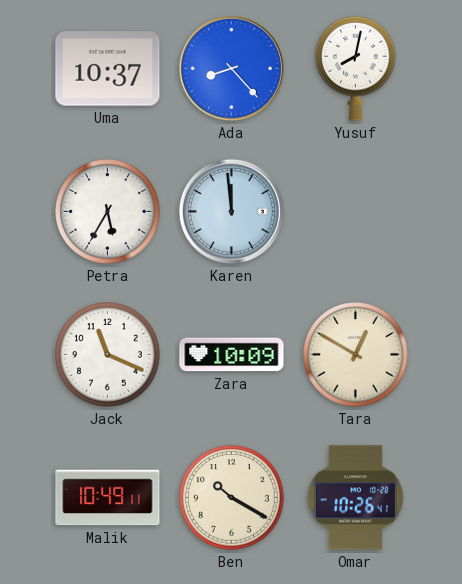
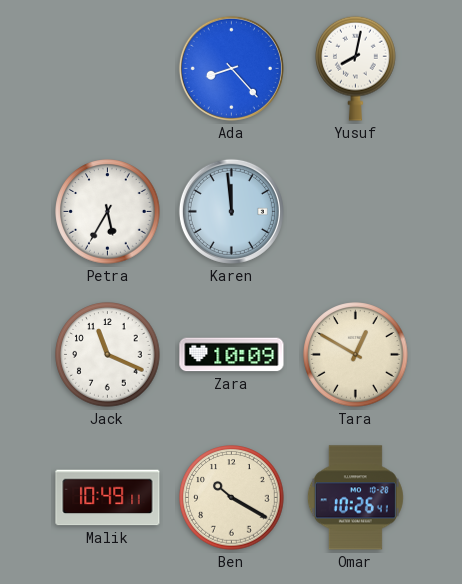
Uma: 10:37 -> none (108, 69)
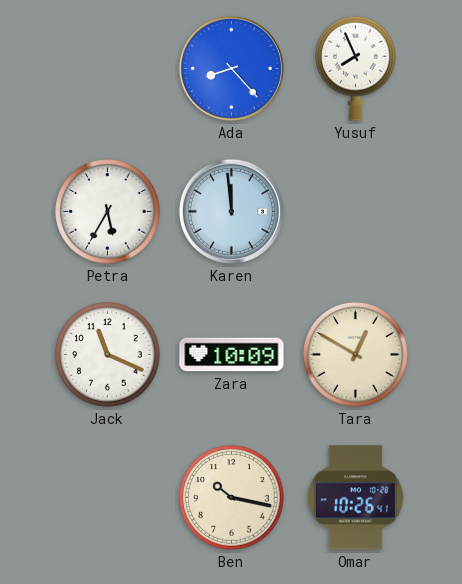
Yusuf: 8:02 -> 7:56 (356, 68)
Malik: 10:49 -> none (108, 498)
Ben: 10:20 -> 10:17 (232, 498)
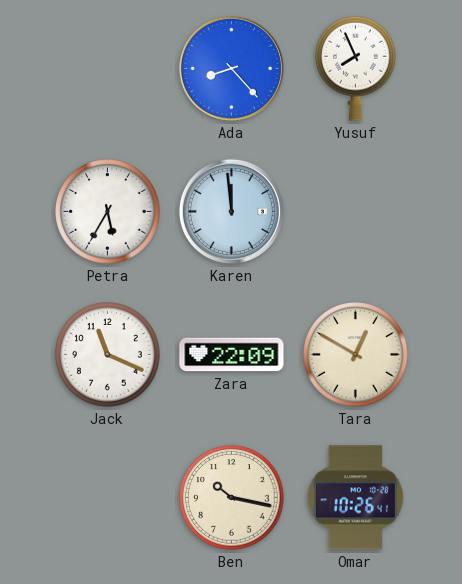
Zara: 10:09 -> 22:09 (232, 355)
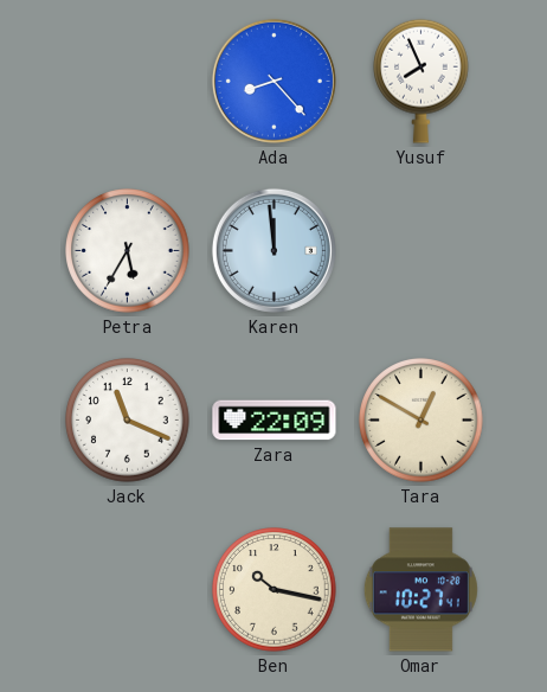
Omar: 10:26 -> 10:27 (420, 590)
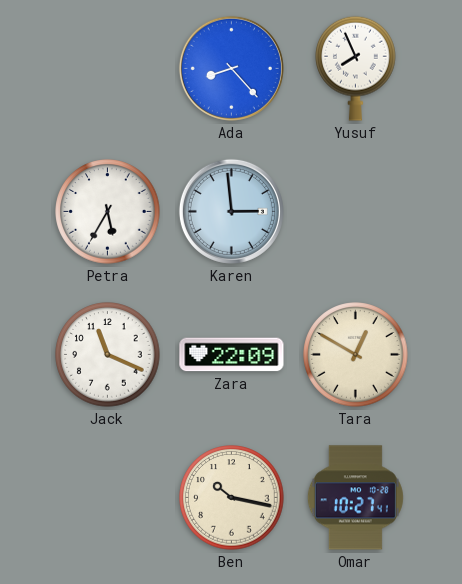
Karen: 11:59 -> 2:59 (231, 211)
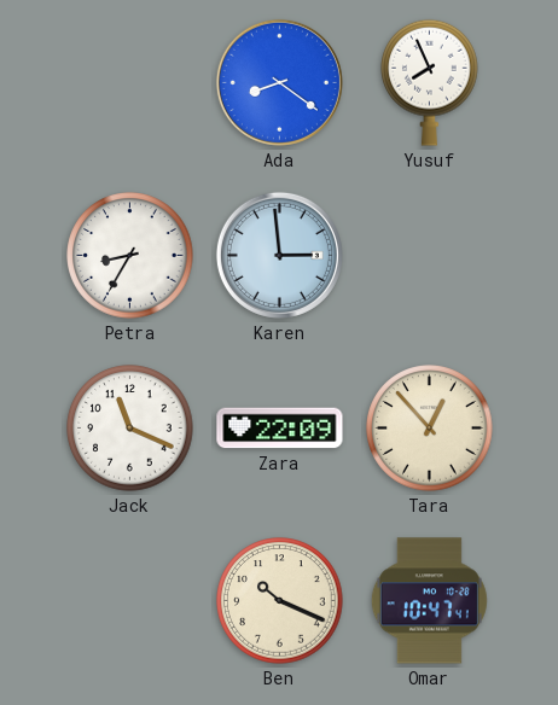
Ada: 8:23 -> 8:21 (279, 82)
Petra: 5:35 -> 8:35 (130, 256)
Tara: 12:50 -> 12:53 (430, 429)
Ben: 10:17 -> 10:19 (280, 601)
Omar: 10:27 -> 10:47 (429, 601)
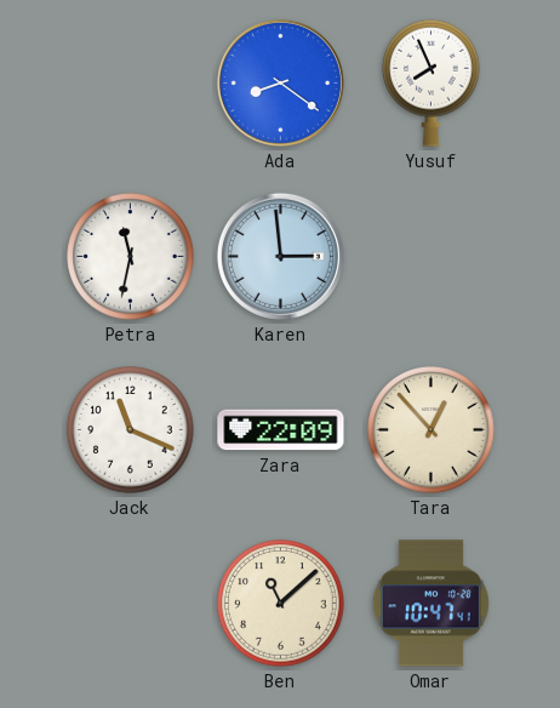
Petra: 8:35 -> 11:32 (131, 257)
Ben: 10:19 -> 11:08 (281, 604)
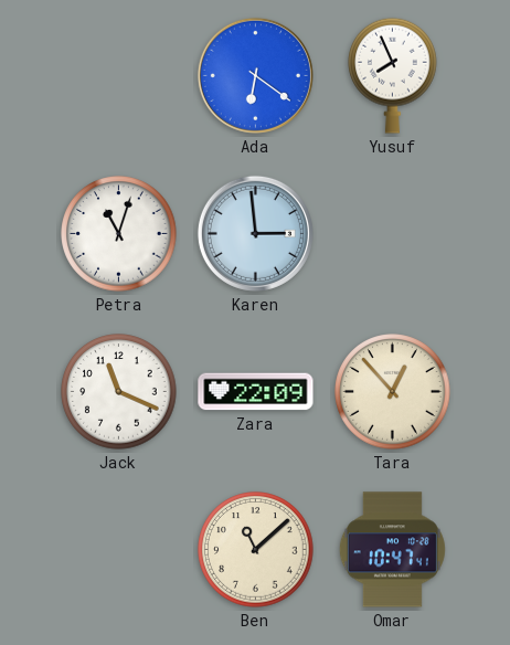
Ada: 8:21 -> 6:21 (255, 75)
Petra: 11:32 -> 11:03 (119, 234)
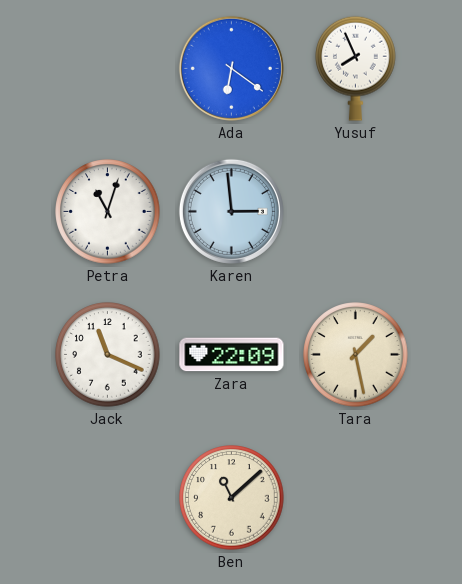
Tara: 12:53 -> 1:28 (356, 355)
Omar: 10:47 -> none (392, 550)
